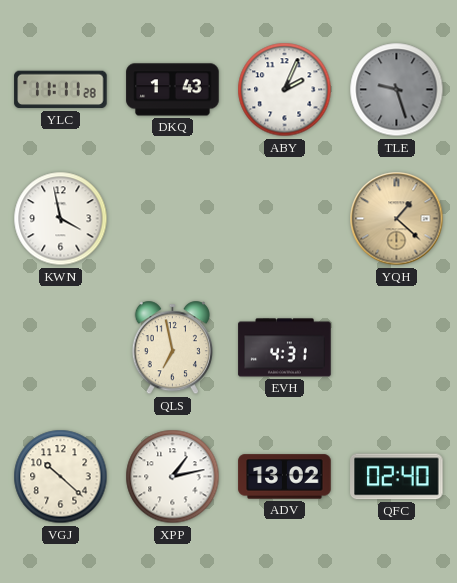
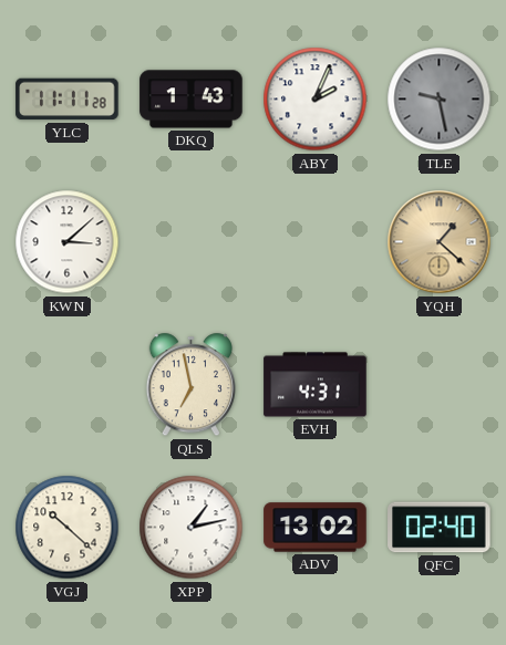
TLE: 9:27 -> 9:28 (440, 100)
KWN: 3:58 -> 3:08 (68, 242)
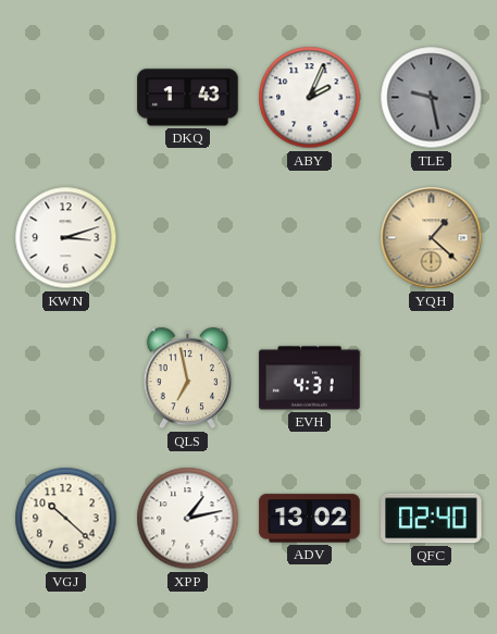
YLC: 11:11 -> none (68, 100)
KWN: 3:08 -> 3:12 (66, 238)
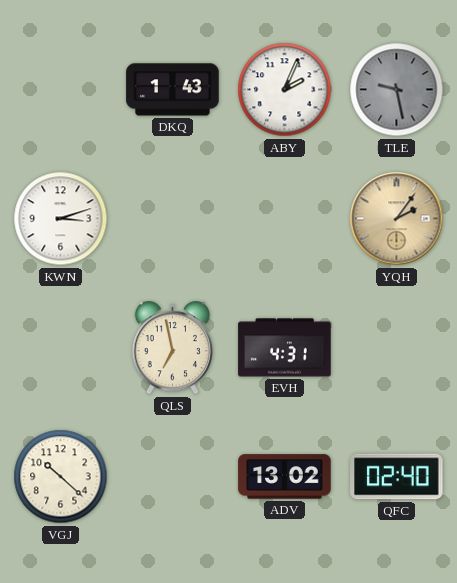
YQH: 1:22 -> 2:06 (397, 219)
XPP: 1:13 -> none (188, 519)
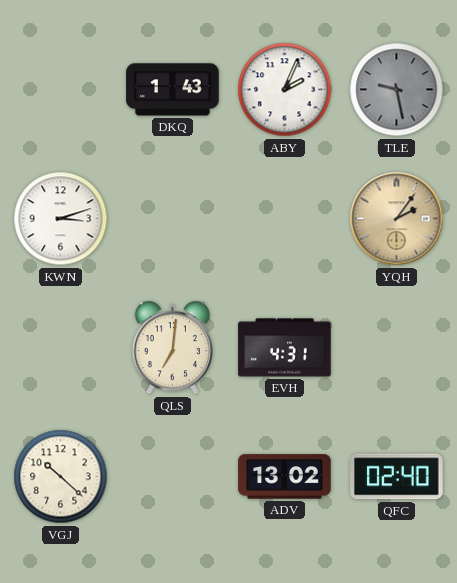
QLS: 6:58 -> 7:01 (172, 348)
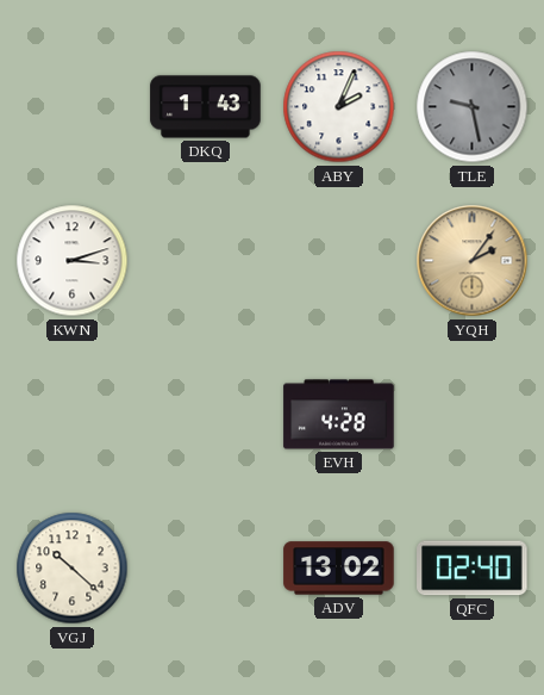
QLS: 7:01 -> none (172, 348)
EVH: 4:31 -> 4:28 (339, 415)
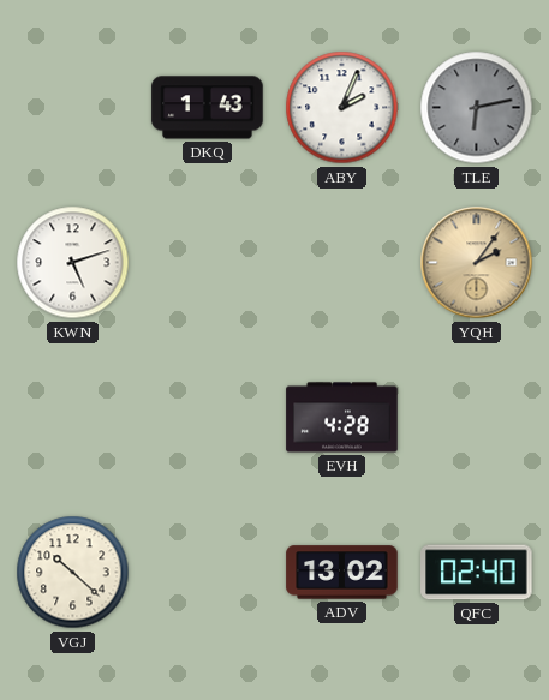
TLE: 9:28 -> 6:13 (477, 108)
KWN: 3:12 -> 5:12 (73, 263)
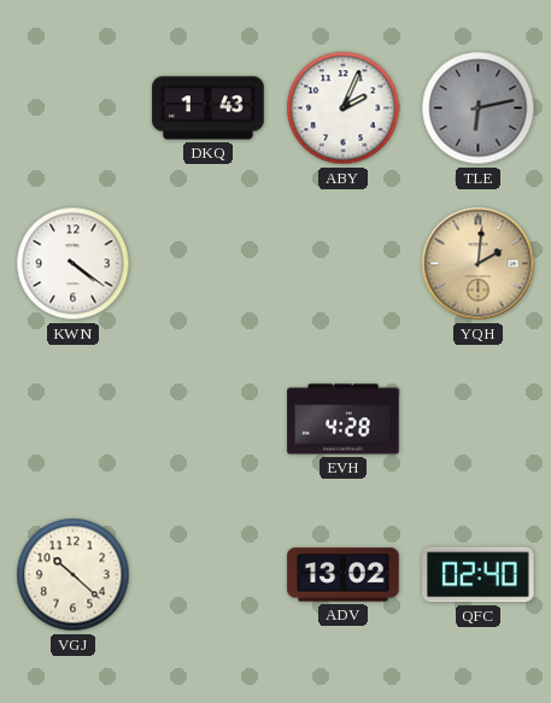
KWN: 5:12 -> 4:21 (74, 264)
YQH: 2:06 -> 2:01 (479, 264)
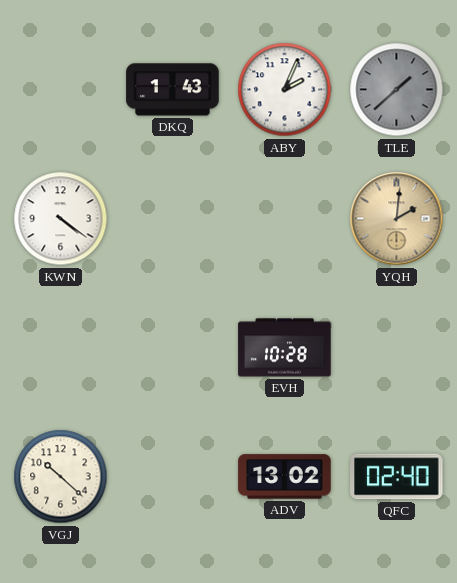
TLE: 6:13 -> 1:38 (397, 90)
EVH: 4:28 -> 10:28 (285, 348)
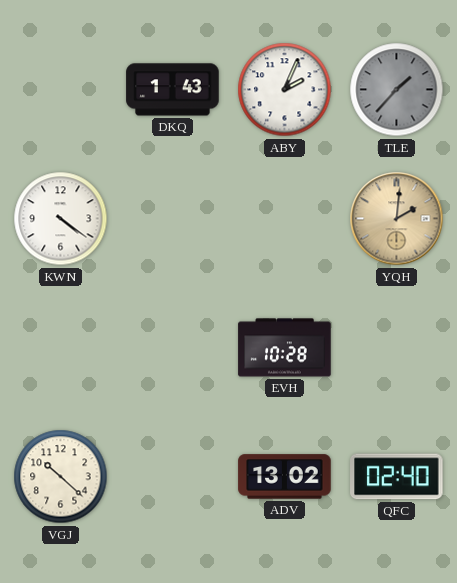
TLE: 1:38 -> 1:37 (397, 90)
